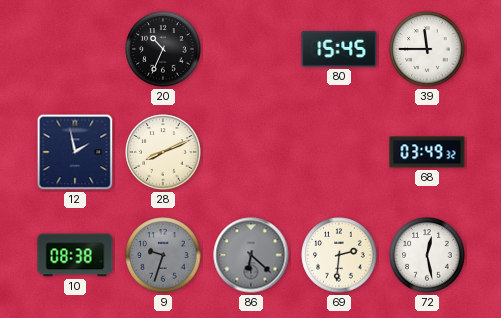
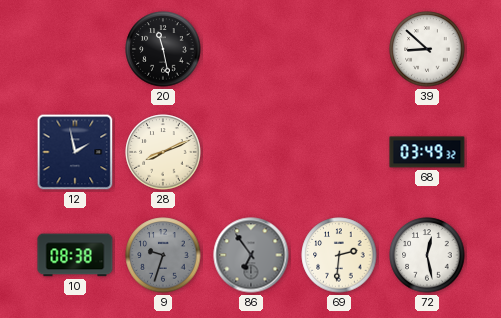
20: 10:34 -> 11:28 (163, 49)
80: 15:45 -> none (339, 49)
39: 11:45 -> 8:52 (427, 49)
86: 6:22 -> 6:54 (251, 255)
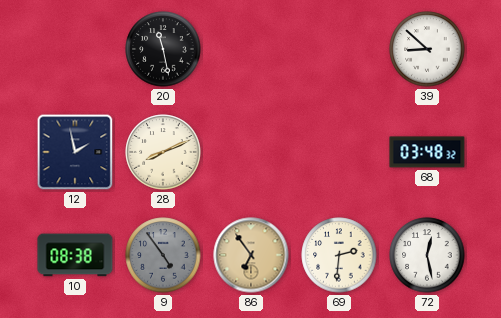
68: 03:49 -> 03:48 (427, 152)
9: 9:33 -> 4:54 (163, 255)
86 dial: grey -> champagne (251, 255)
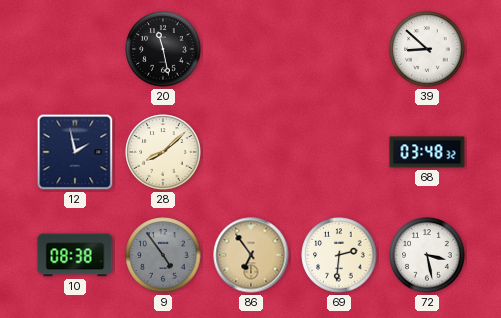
28: 8:11 -> 8:08 (163, 152)
72: 12:28 -> 3:28 (427, 255)
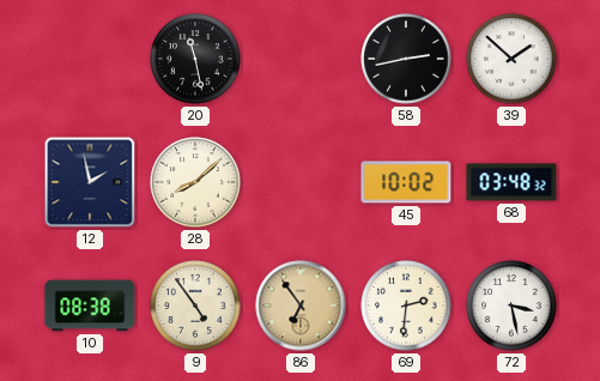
58: none -> 2:43 (406, 59)
39: 8:52 -> 1:52 (511, 59)
45: none -> 10:02 (406, 182)
9 dial: grey -> cream (195, 306)
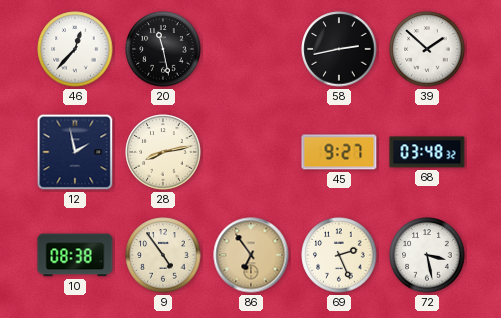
46: none -> 12:37 (75, 49)
28: 8:08 -> 8:13 (163, 152)
45: 10:02 -> 9:27 (339, 152)
69: 2:31 -> 2:26 (339, 255)
